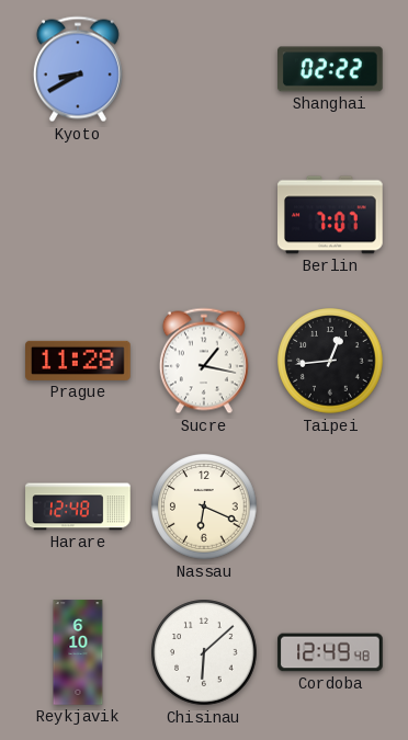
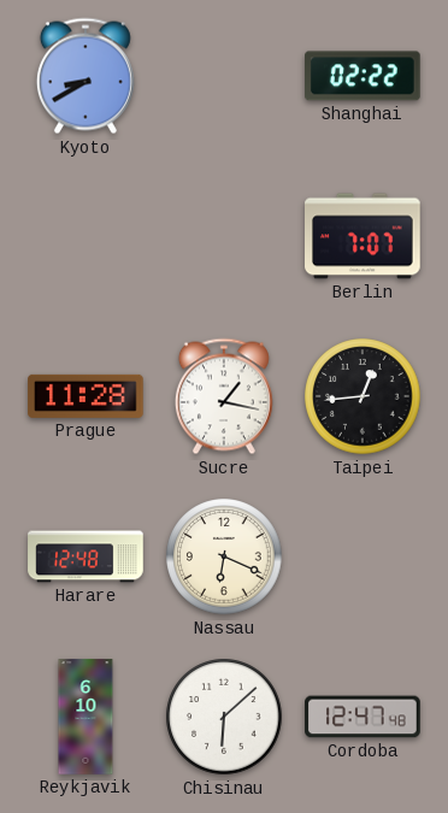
Cordoba: 12:49 -> 12:47 (362, 717)
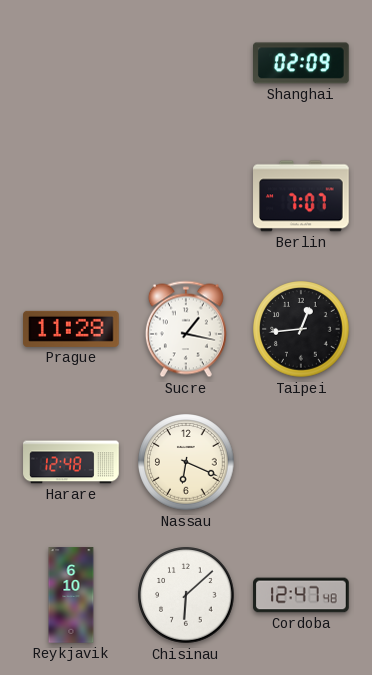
Kyoto: 8:40 -> none (86, 76)
Shanghai: 02:22 -> 02:09 (302, 63)
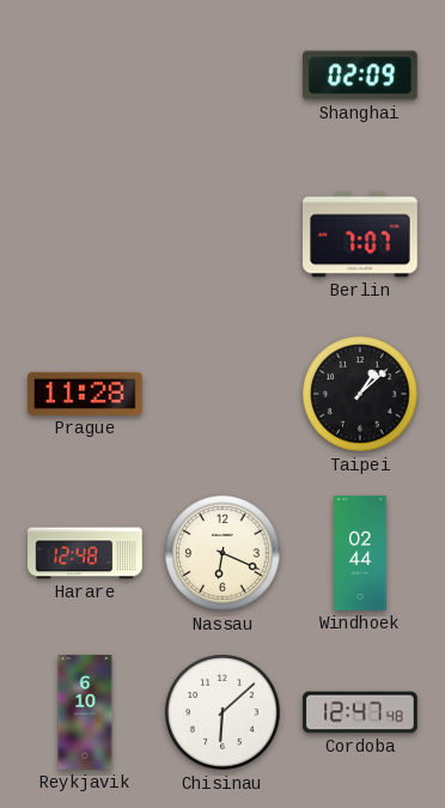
Sucre: 1:17 -> none (186, 329)
Taipei: 12:44 -> 1:08 (360, 394)
Windhoek: none -> 02:44 (361, 553)
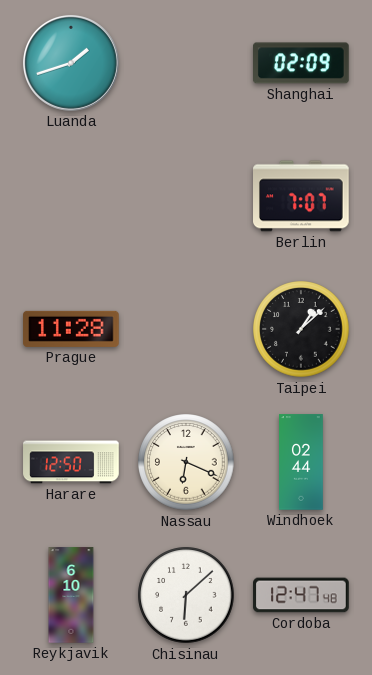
Luanda: none -> 1:42 (71, 63)
Harare: 12:48 -> 12:50 (71, 462)
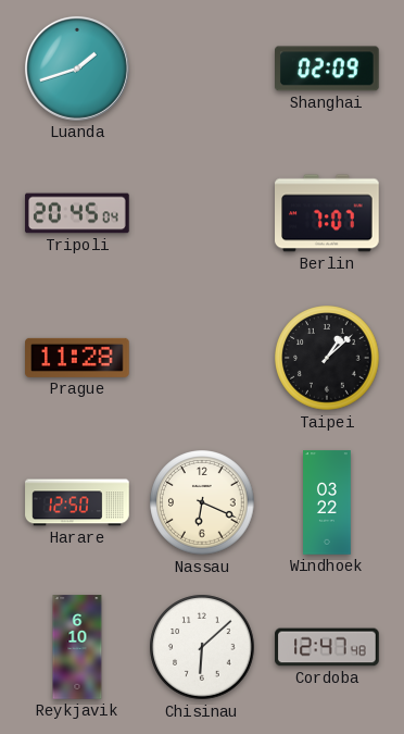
Tripoli: none -> 20:45 (77, 213)
Windhoek: 02:44 -> 03:22 (328, 502)
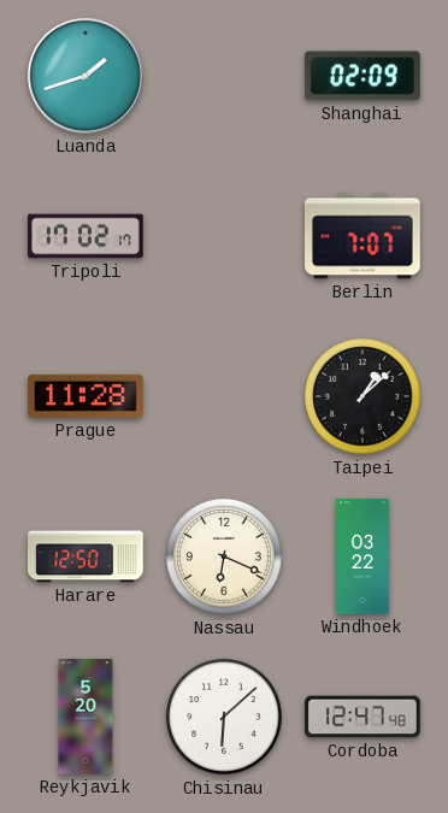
Tripoli: 20:45 -> 17:02 (86, 236)
Reykjavik: 6:10 -> 5:20 (86, 717)
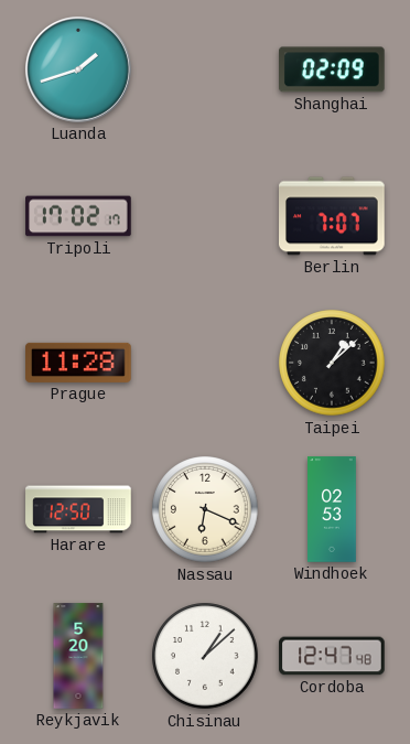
Windhoek: 03:22 -> 02:53 (333, 509)
Chisinau: 6:08 -> 1:08 (205, 656)
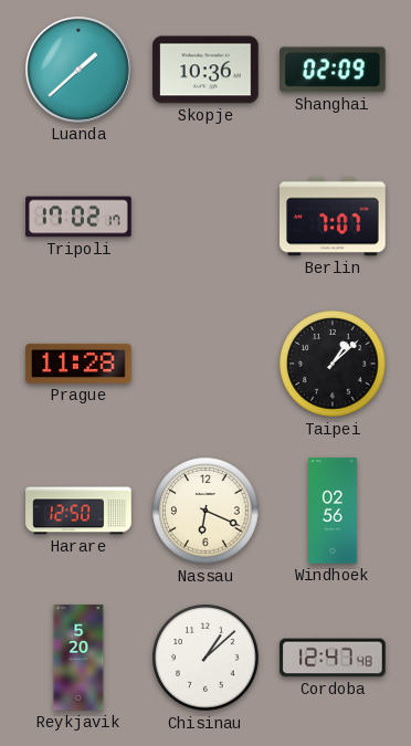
Luanda: 1:42 -> 1:38 (78, 70)
Skopje: none -> 10:36 (205, 70)
Windhoek: 02:53 -> 02:56 (334, 511)
